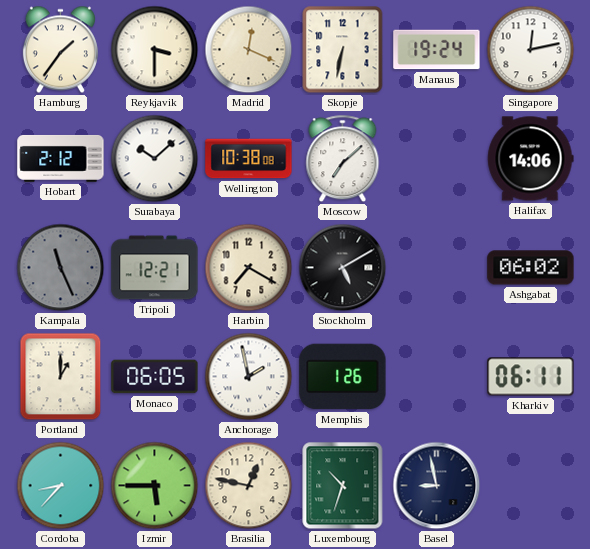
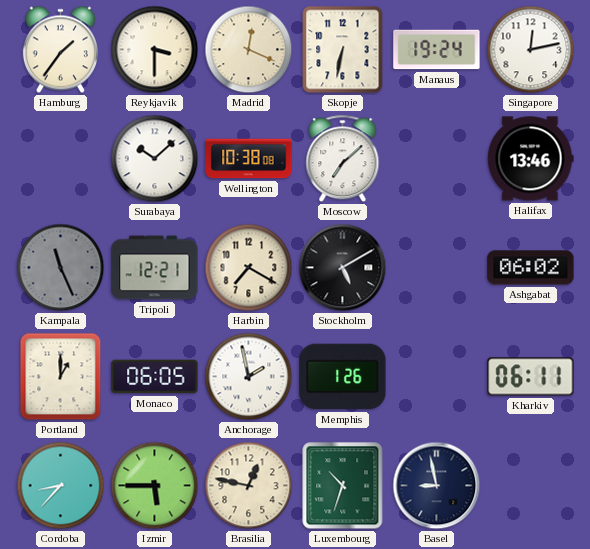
Hobart: 2:12 -> none (61, 158)
Halifax: 14:06 -> 13:46 (531, 159)
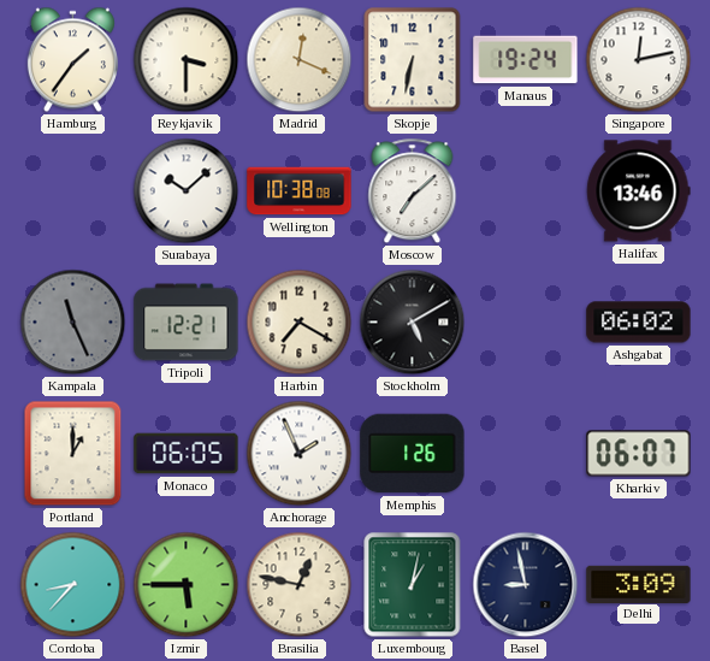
Anchorage: 1:58 -> 1:56 (300, 454)
Kharkiv: 06:11 -> 06:07 (639, 454)
Luxembourg: 10:33 -> 1:02 (413, 585)
Delhi: none -> 3:09 (639, 584)
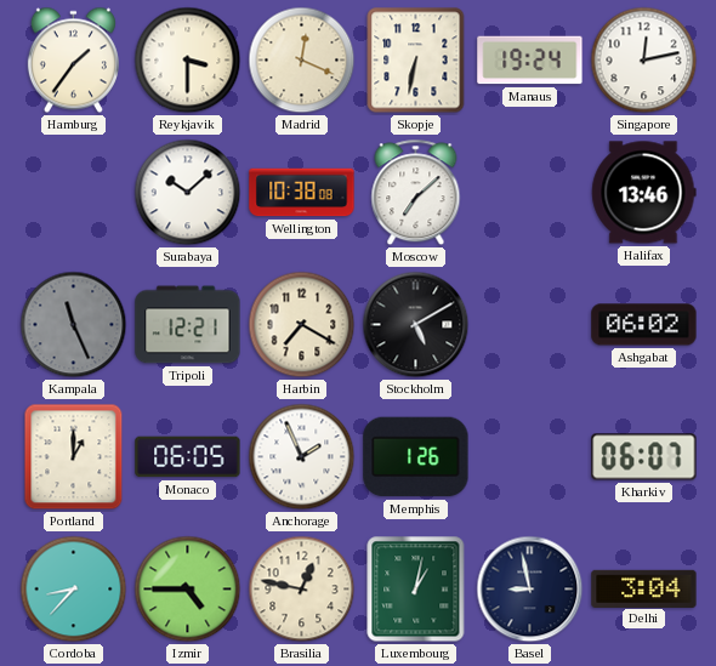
Izmir: 5:45 -> 4:45 (188, 590)
Delhi: 3:09 -> 3:04 (644, 588)
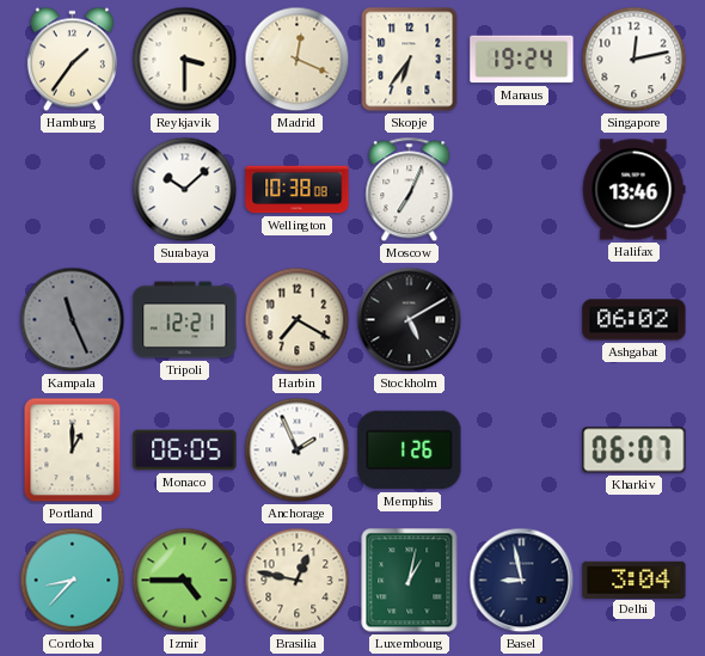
Skopje: 6:32 -> 6:36 (410, 60)
Moscow: 7:08 -> 7:04 (410, 190)
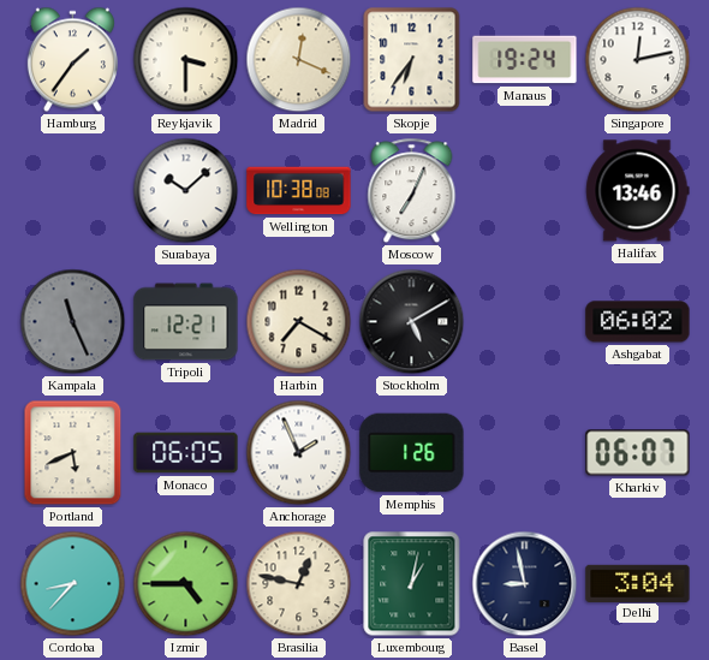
Portland: 1:00 -> 5:41 (73, 453)
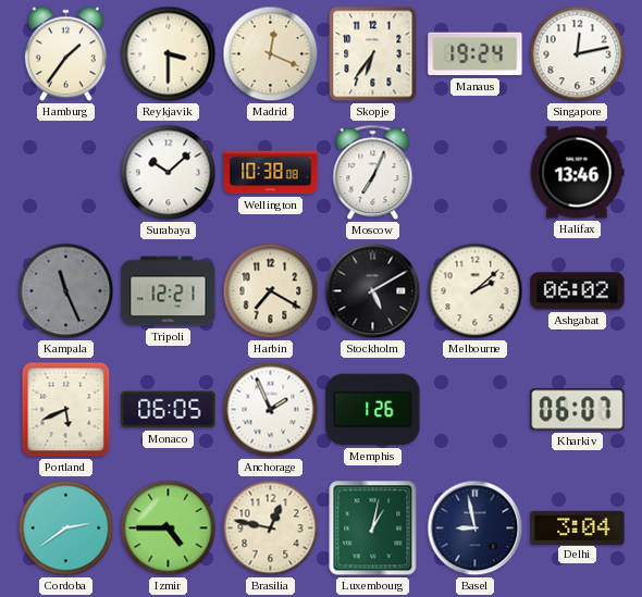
Melbourne: none -> 2:08 (476, 291)
Cordoba: 8:37 -> 2:39 (66, 528)
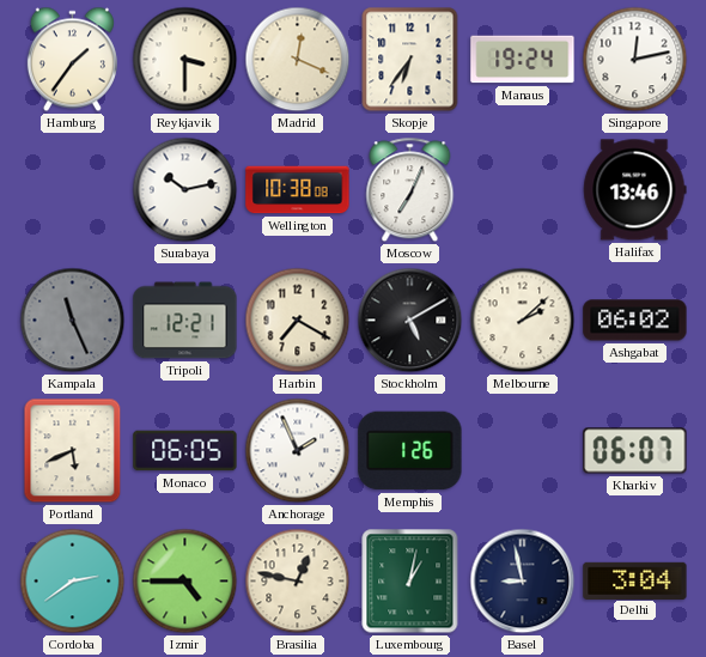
Surabaya: 10:08 -> 10:13 (185, 190)
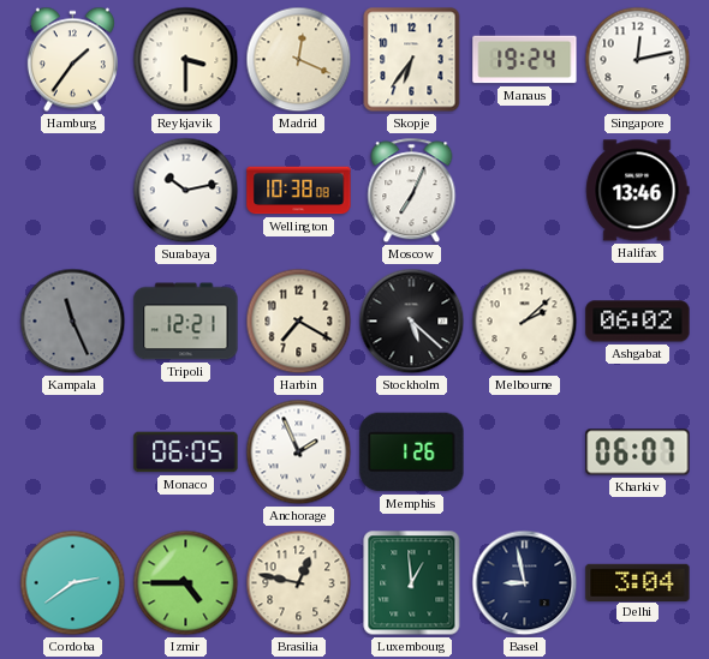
Stockholm: 5:10 -> 5:22 (412, 322)
Portland: 5:41 -> none (73, 451)
Luxembourg: 1:02 -> 12:59 (412, 583)
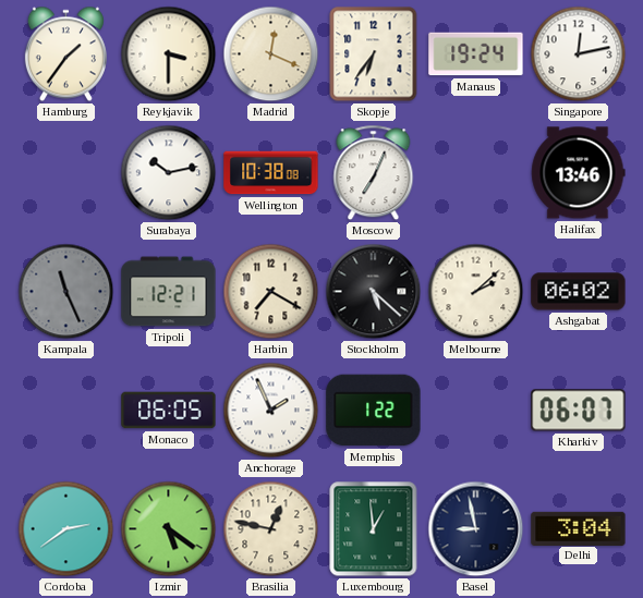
Memphis: 1:26 -> 1:22 (374, 411)
Izmir: 4:45 -> 5:21 (169, 529)
